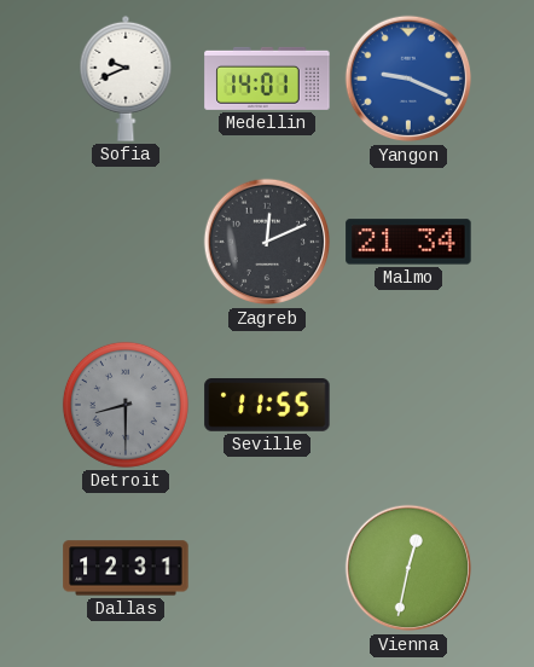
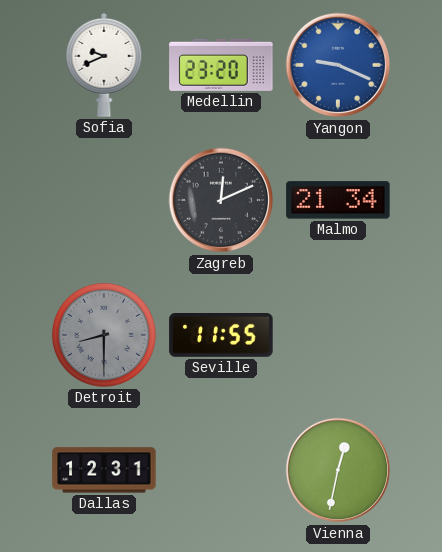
Medellin: 14:01 -> 23:20 (221, 65)
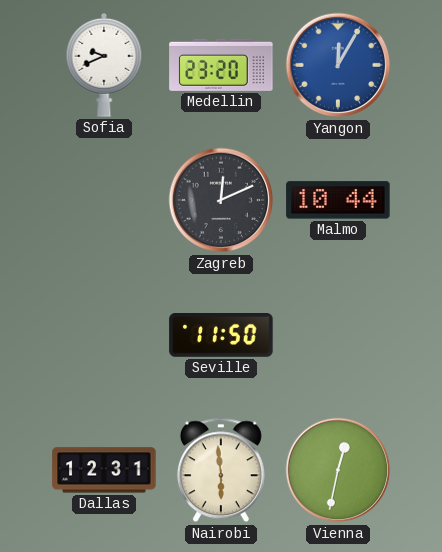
Yangon: 9:19 -> 12:05 (338, 65)
Malmo: 21:34 -> 10:44 (338, 200)
Detroit: 8:30 -> none (104, 335)
Seville: 11:55 -> 11:50 (221, 336)
Nairobi: none -> 5:59 (221, 470)
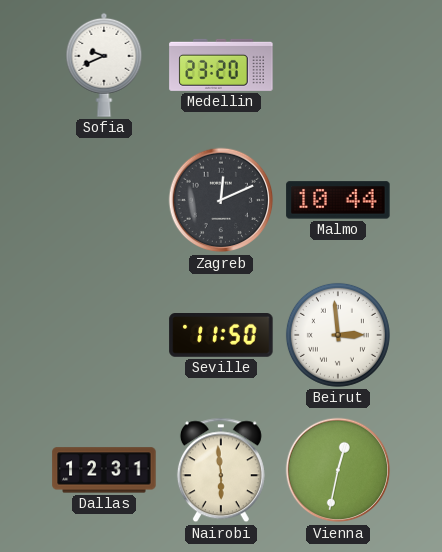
Yangon: 12:05 -> none (338, 65)
Beirut: none -> 2:59 (338, 335)
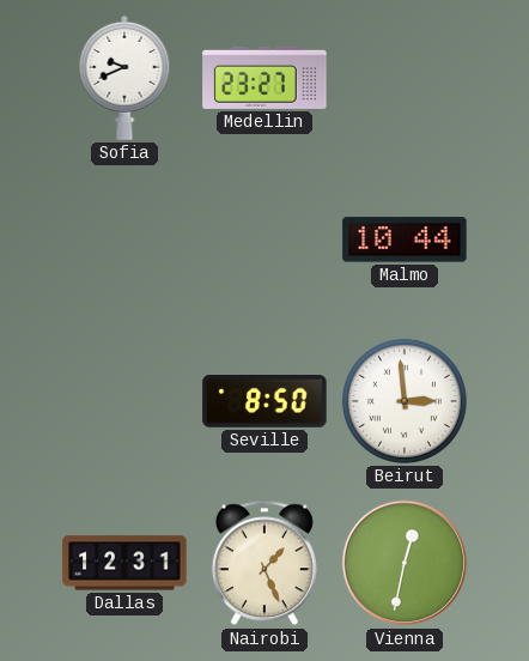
Medellin: 23:20 -> 23:27 (264, 78)
Zagreb: 12:11 -> none (221, 200)
Seville: 11:50 -> 8:50 (264, 402)
Nairobi: 5:59 -> 1:26 (264, 563)
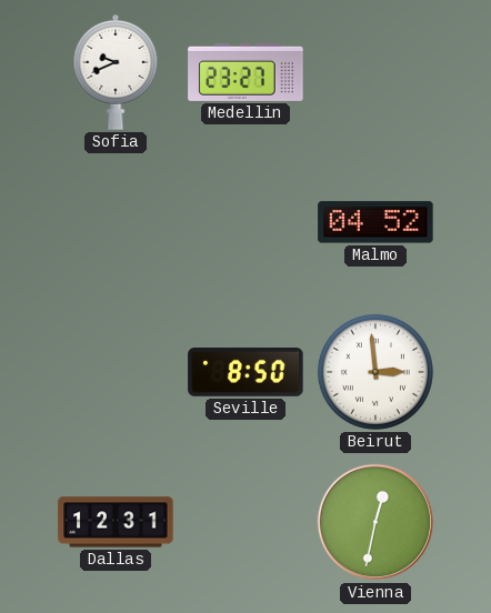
Malmo: 10:44 -> 04:52 (375, 222)
Nairobi: 1:26 -> none (264, 563)
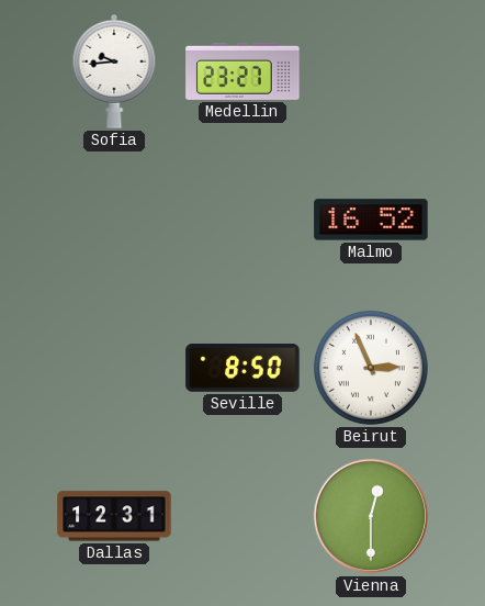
Sofia: 9:41 -> 9:44 (114, 71)
Malmo: 04:52 -> 16:52 (371, 220)
Beirut: 2:59 -> 2:56 (371, 368)
Vienna: 12:32 -> 12:30 (371, 516)
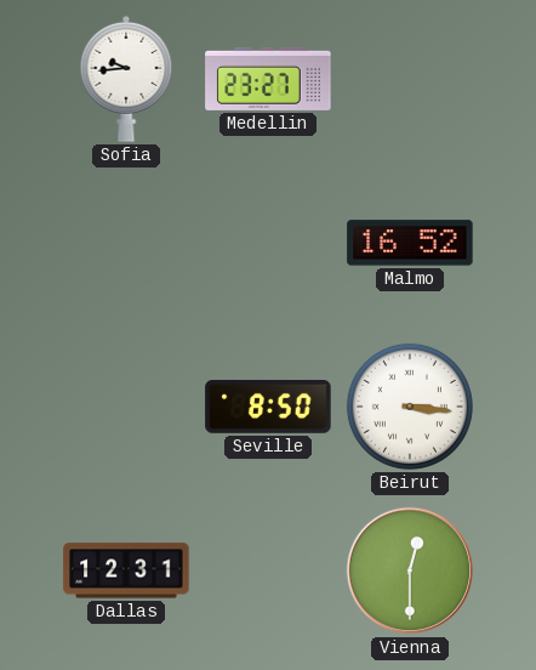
Beirut: 2:56 -> 3:16 (410, 407)
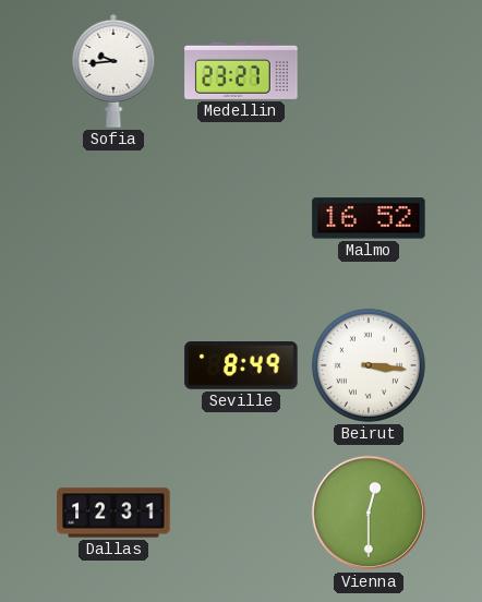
Seville: 8:50 -> 8:49 (241, 366)
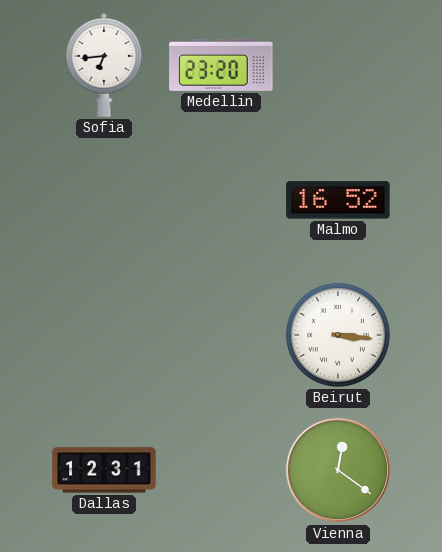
Sofia: 9:44 -> 6:44 (104, 65)
Medellin: 23:27 -> 23:20 (221, 65)
Seville: 8:49 -> none (241, 366)
Vienna: 12:30 -> 12:21 (338, 470)
